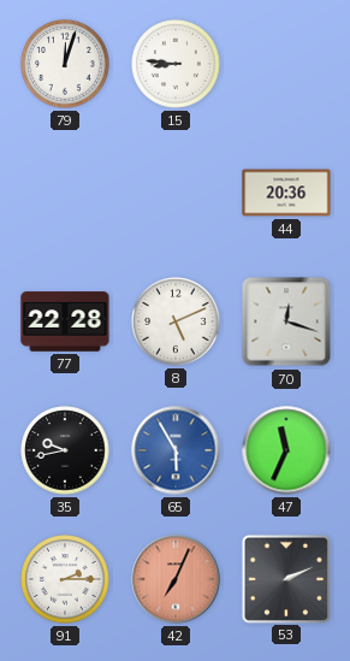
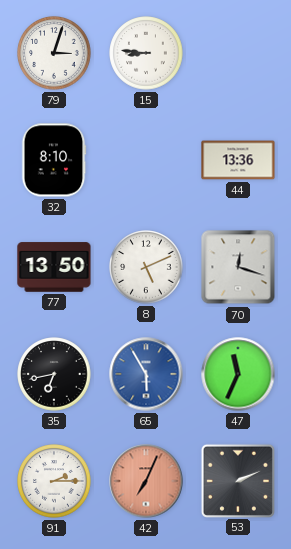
79: 12:03 -> 3:03 (54, 53)
32: none -> 8:10 (54, 160)
44: 20:36 -> 13:36 (238, 160)
77: 22:28 -> 13:50 (54, 267)
35: 9:43 -> 6:43 (54, 374)
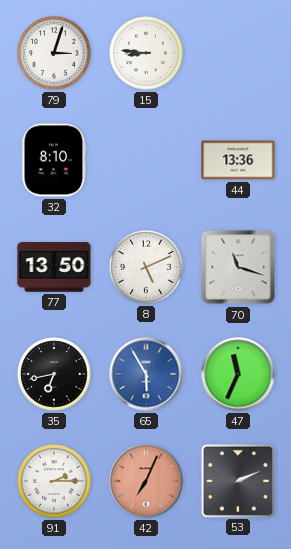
70: 12:18 -> 11:18 (238, 267)
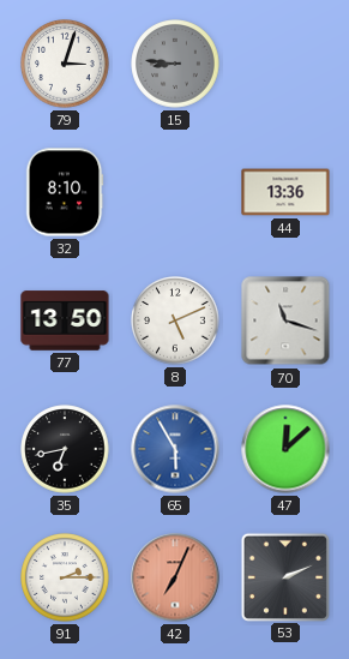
15 dial: white -> grey (175, 64)
47: 11:34 -> 12:08 (285, 449)
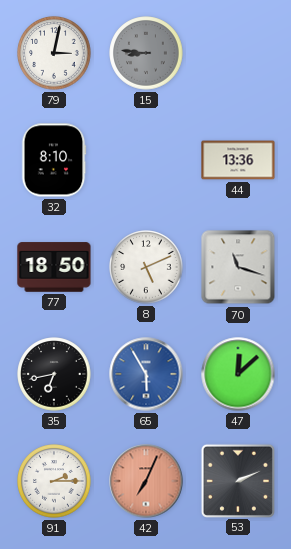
79: 3:03 -> 3:02 (54, 53)
77: 13:50 -> 18:50 (54, 267)
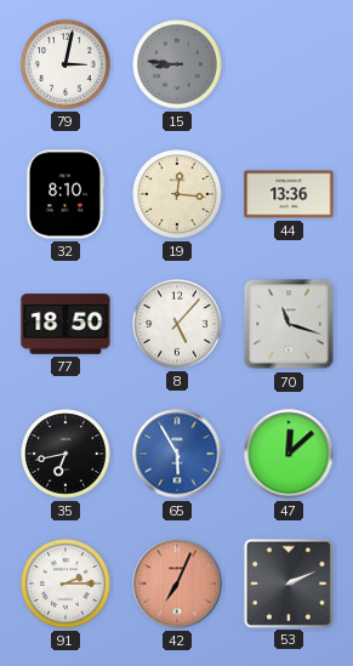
19: none -> 12:16 (177, 194)
8: 5:11 -> 5:07 (177, 324)
